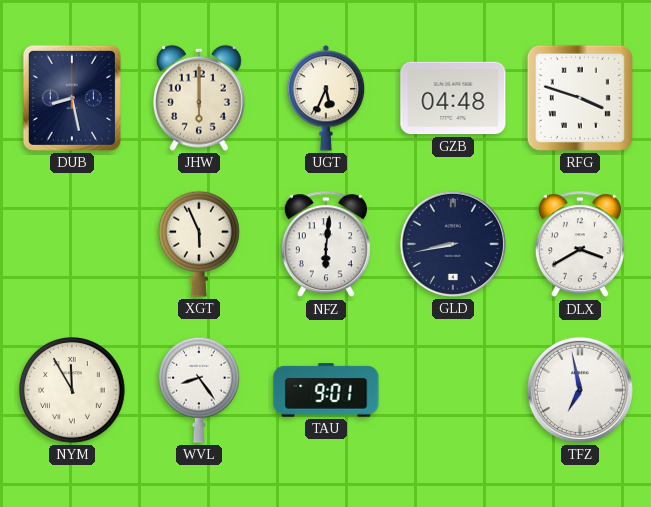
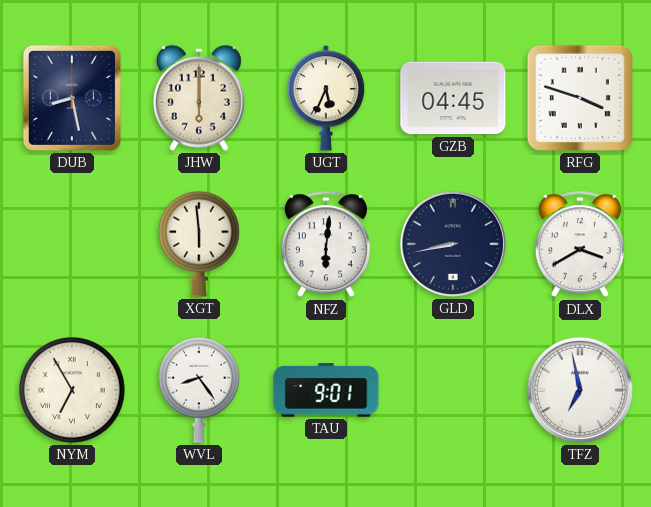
GZB: 04:48 -> 04:45 (453, 98)
XGT: 5:56 -> 5:59 (200, 244)
NYM: 11:55 -> 6:55 (72, 390)
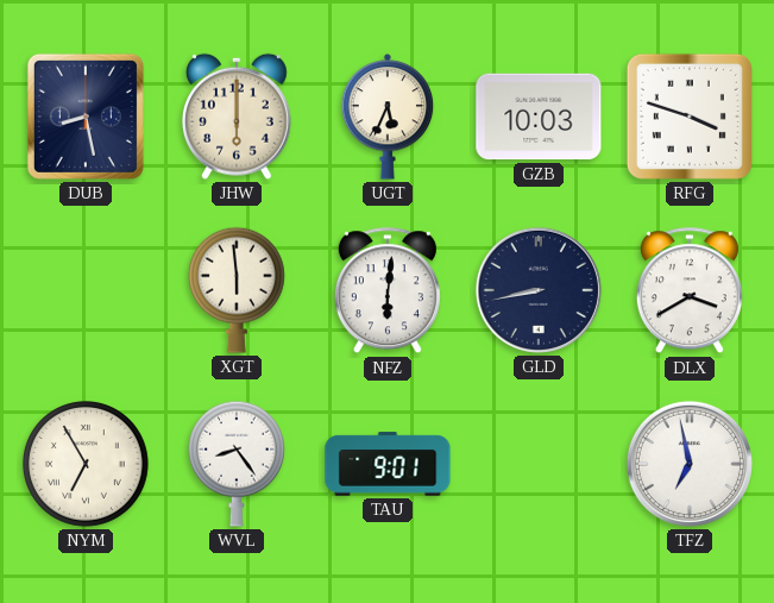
GZB: 04:45 -> 10:03 (539, 117)
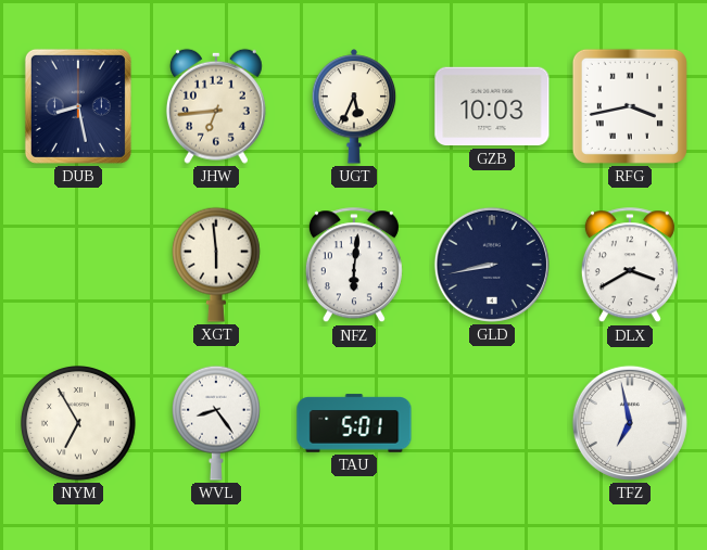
JHW: 6:00 -> 6:44 (216, 106)
RFG: 3:48 -> 3:43 (630, 106)
TAU: 9:01 -> 5:01 (354, 423)
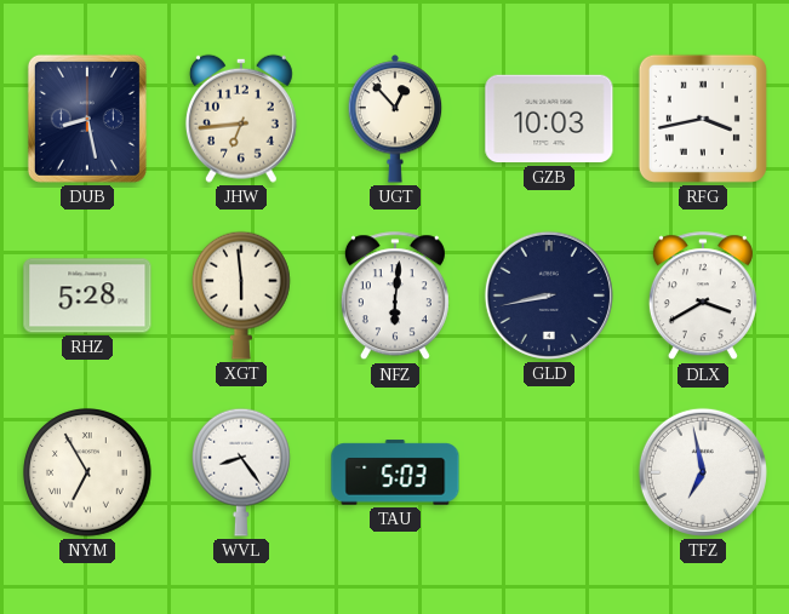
UGT: 5:34 -> 12:53 (395, 119)
RHZ: none -> 5:28 (87, 295)
TAU: 5:01 -> 5:03 (395, 472)
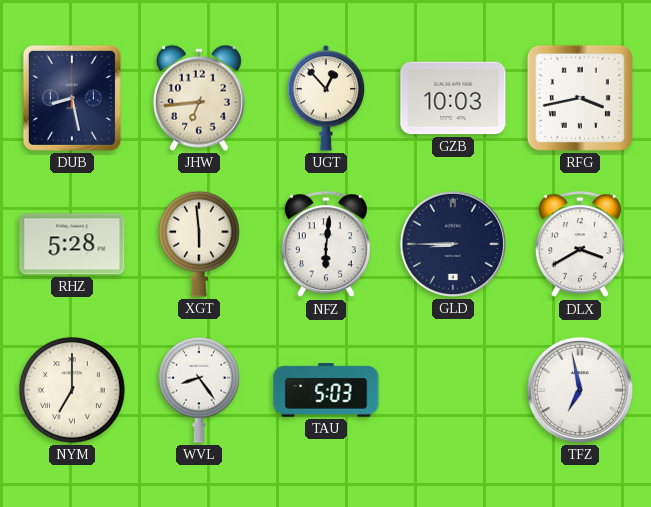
GLD: 8:43 -> 8:45 (453, 244)
NYM: 6:55 -> 7:00 (72, 390)
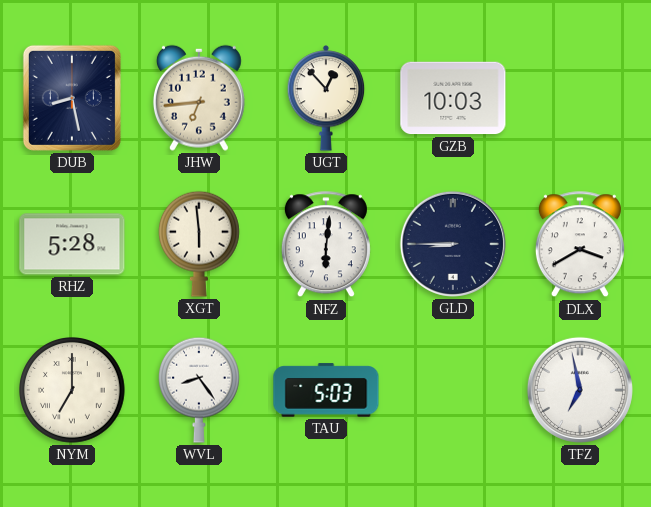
RFG: 3:43 -> none (580, 98)
